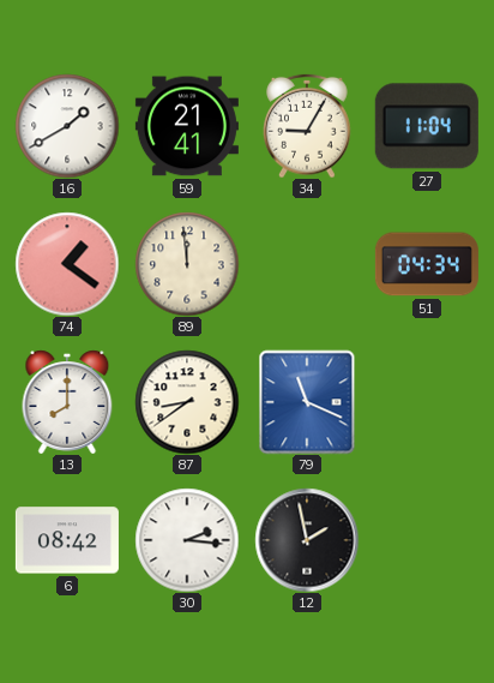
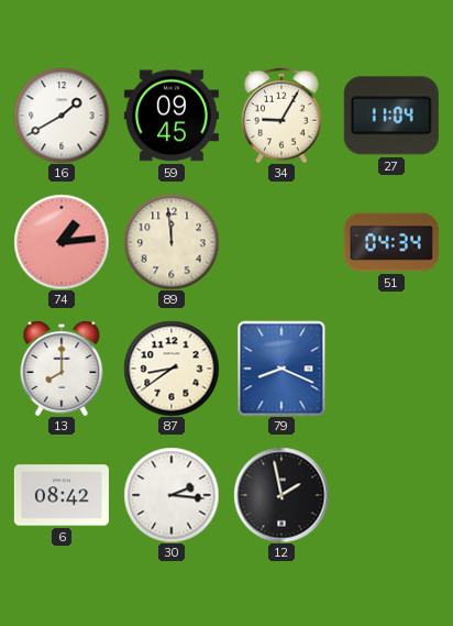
59: 21:41 -> 09:45 (172, 116)
74: 1:21 -> 1:14 (62, 242)
79: 11:19 -> 8:19 (281, 369)
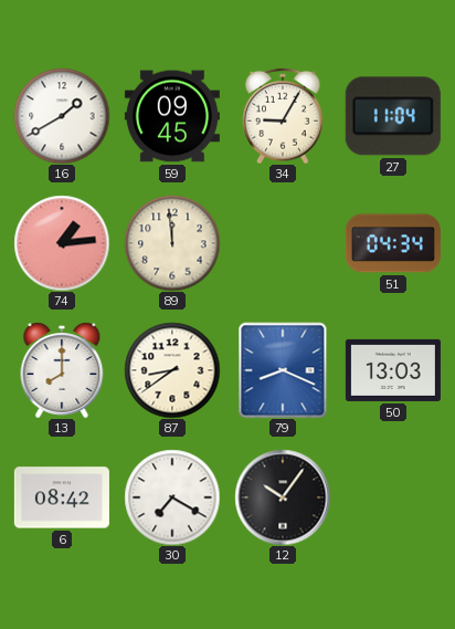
50: none -> 13:03 (393, 370)
30: 2:16 -> 7:20 (172, 497)
12: 1:58 -> 10:06 (283, 497)
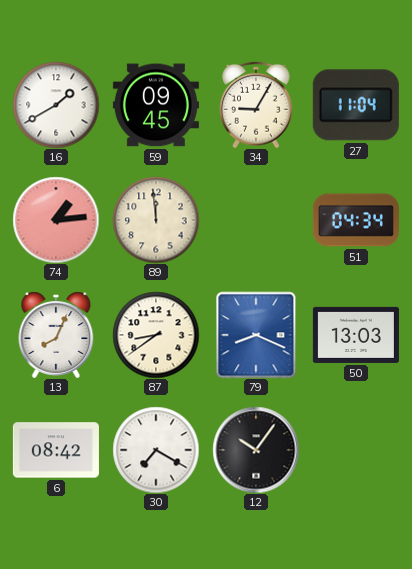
13: 8:00 -> 8:04 (56, 335)
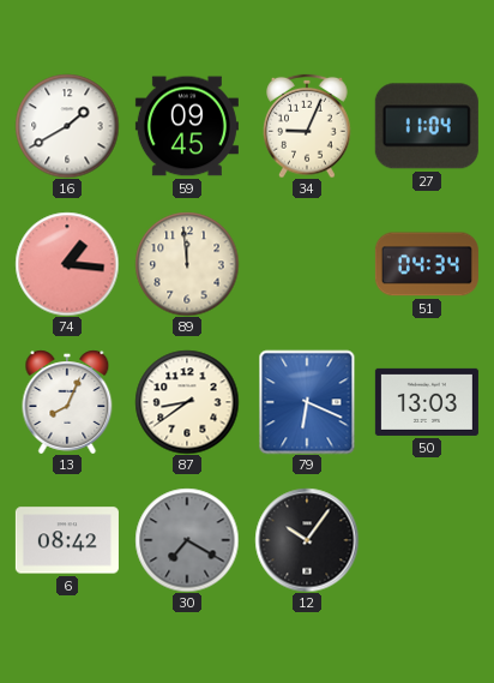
34: 9:05 -> 9:04 (307, 126)
74: 1:14 -> 1:16 (67, 264)
79: 8:19 -> 6:19 (307, 402)
30 dial: white -> grey (187, 540)
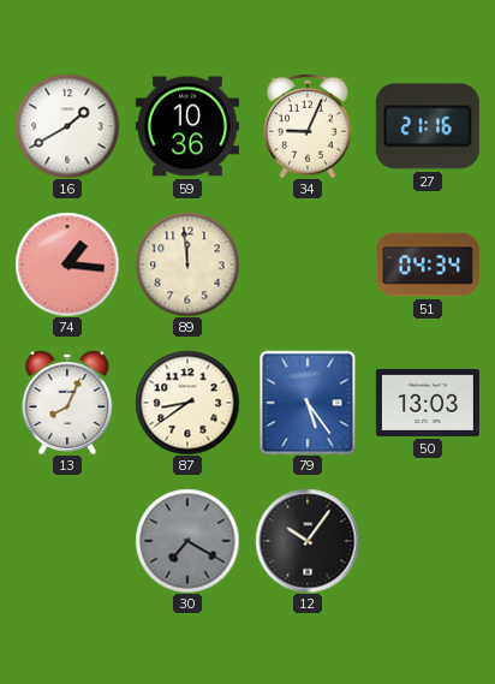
59: 09:45 -> 10:36 (187, 126)
27: 11:04 -> 21:16 (428, 126)
79: 6:19 -> 5:24 (308, 403)
6: 08:42 -> none (67, 540)
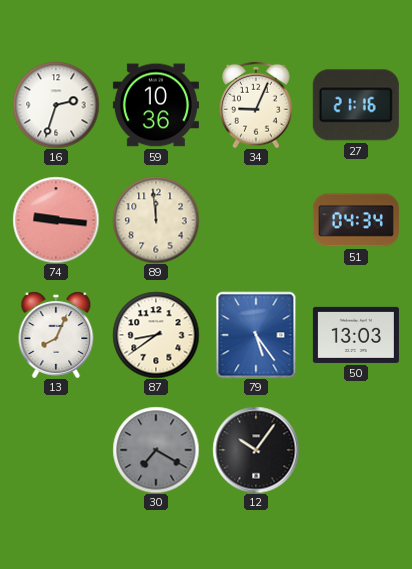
16: 1:40 -> 2:33 (56, 105)
74: 1:16 -> 9:16 (56, 220)
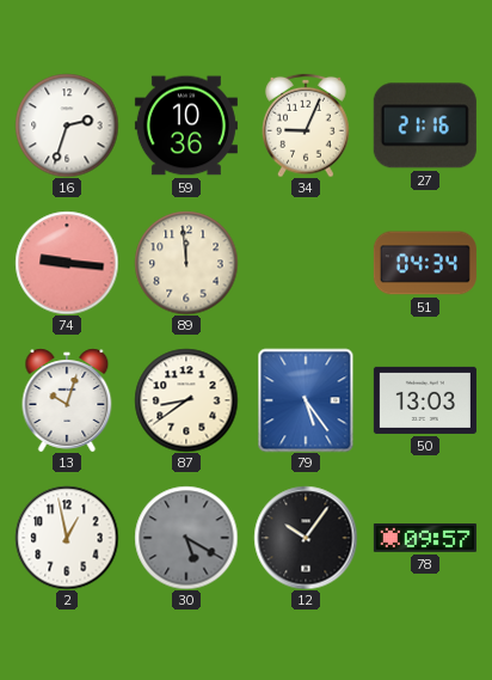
13: 8:04 -> 10:03 (67, 400)
2: none -> 12:58 (67, 538)
30: 7:20 -> 5:20 (186, 538)
78: none -> 09:57 (425, 539)
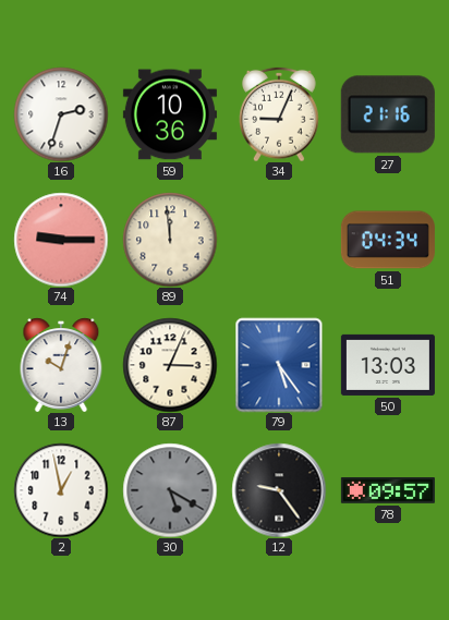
74: 9:16 -> 9:15 (61, 240)
87: 8:39 -> 3:04 (170, 365)
12: 10:06 -> 9:24 (279, 490)
